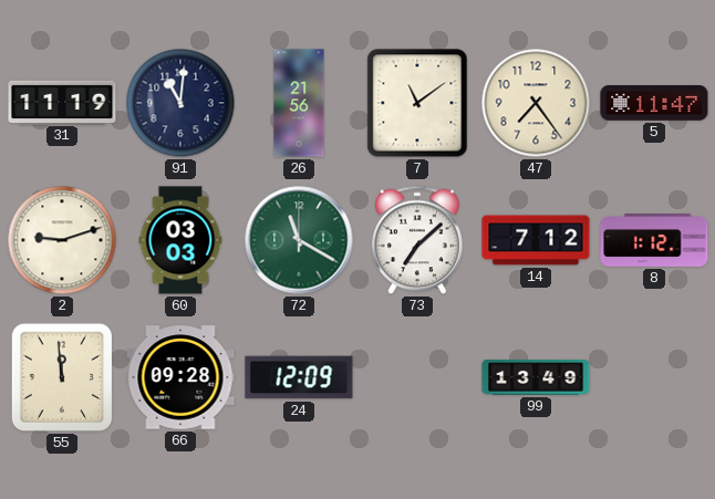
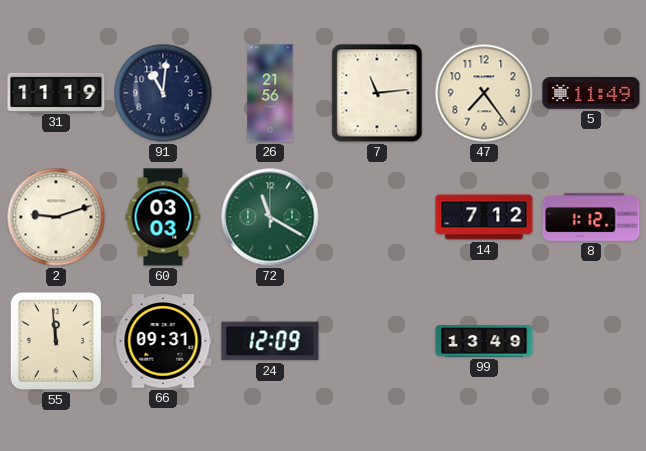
7: 11:09 -> 11:14 (377, 93)
5: 11:47 -> 11:49 (591, 94)
73: 7:08 -> none (418, 240)
66: 09:28 -> 09:31 (163, 341)
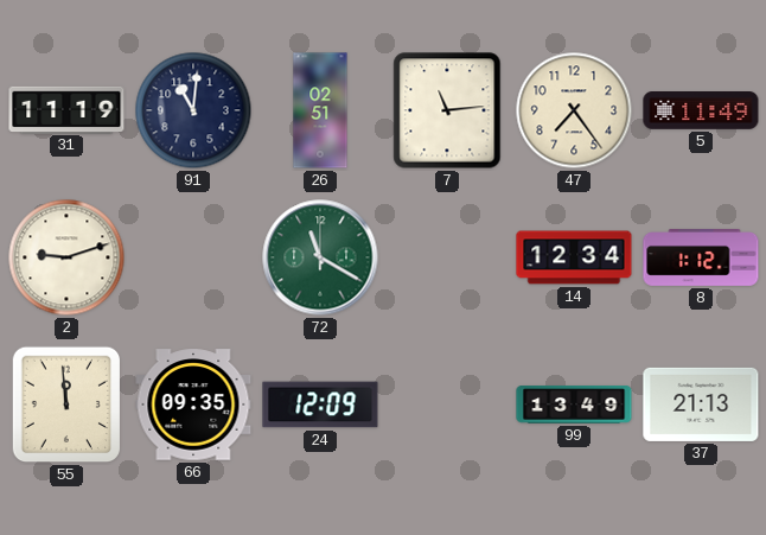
26: 21:56 -> 02:51 (320, 110)
60: 03:03 -> none (163, 217)
14: 7:12 -> 12:34 (574, 257)
66: 09:31 -> 09:35 (193, 405)
37: none -> 21:13 (701, 405)
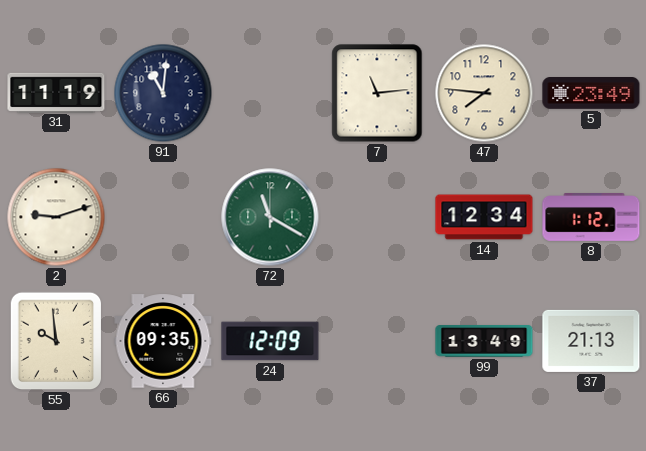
26: 02:51 -> none (320, 110)
47: 7:24 -> 7:46 (484, 93)
5: 11:49 -> 23:49 (591, 94)
55: 11:59 -> 9:59 (56, 341)
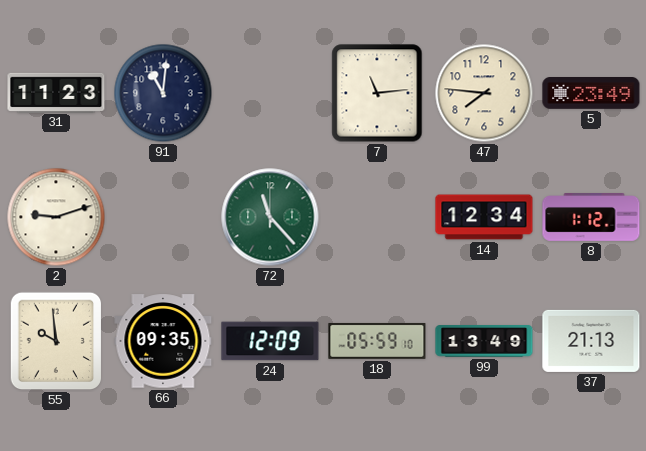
31: 11:19 -> 11:23 (56, 92)
72: 11:20 -> 11:23 (270, 217)
18: none -> 05:59 (377, 341)
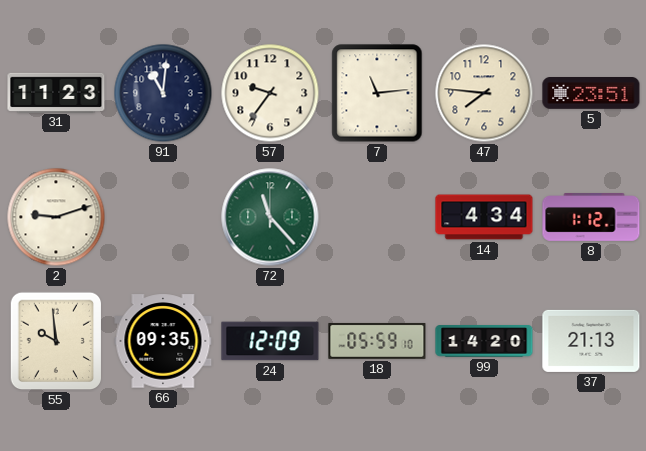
57: none -> 9:36 (270, 93)
5: 23:49 -> 23:51 (591, 94)
14: 12:34 -> 4:34 (484, 217)
99: 13:49 -> 14:20 (484, 342)
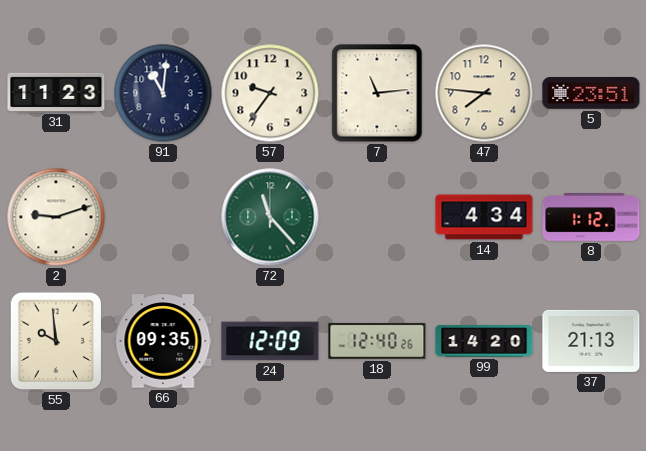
18: 05:59 -> 12:40 (377, 341)
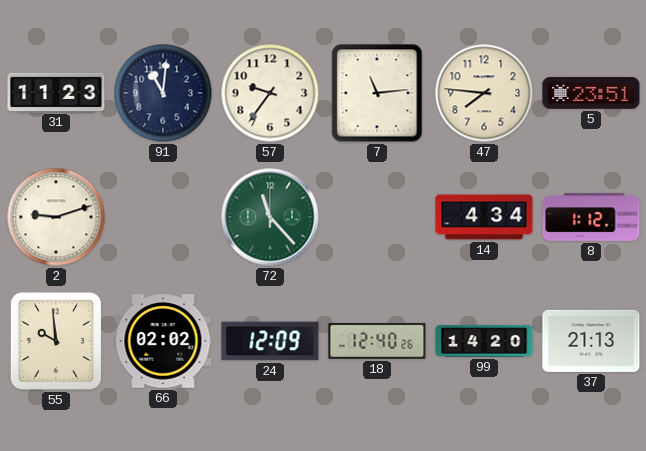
66: 09:35 -> 02:02 (163, 341)
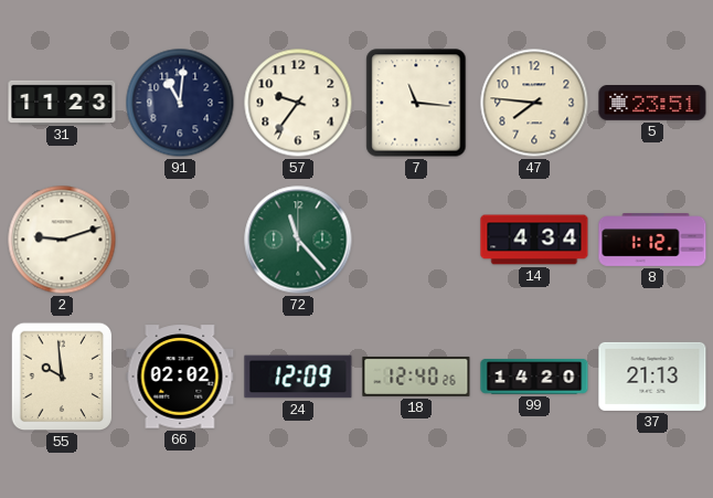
7: 11:14 -> 11:16 (416, 103)
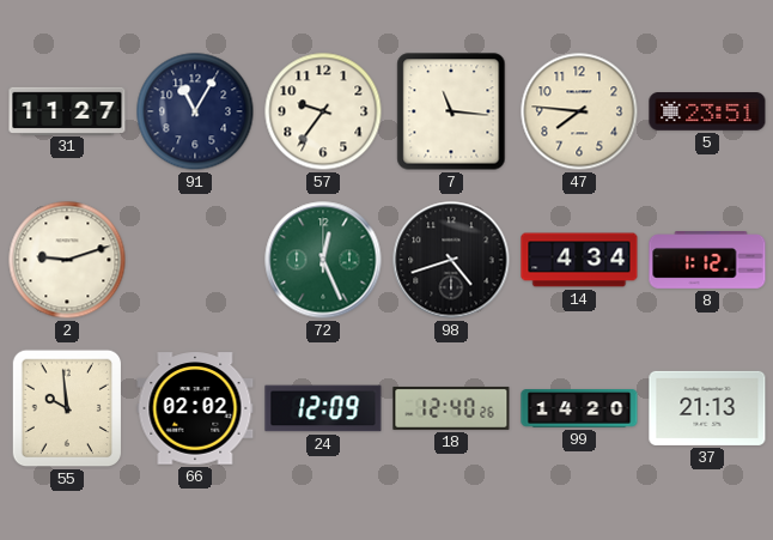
31: 11:23 -> 11:27 (67, 110)
91: 11:01 -> 11:05 (195, 111)
72: 11:23 -> 12:26 (323, 260)
98: none -> 4:42 (451, 260)
